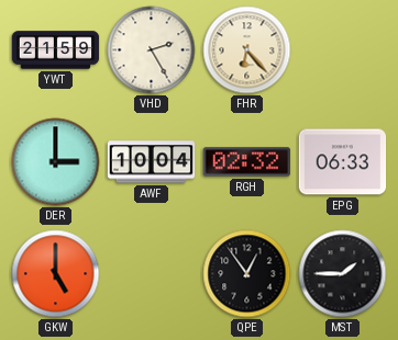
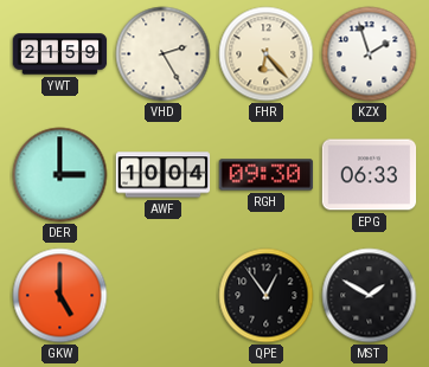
KZX: none -> 1:57 (370, 54)
RGH: 02:32 -> 09:30 (267, 175)
MST: 1:45 -> 1:50 (370, 296)
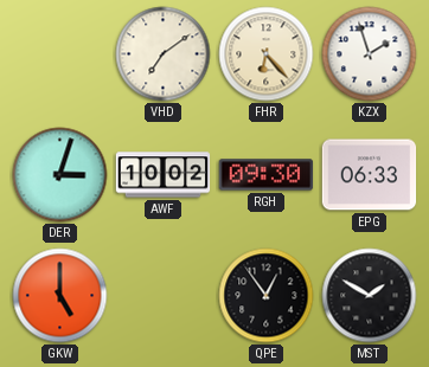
YWT: 21:59 -> none (60, 54)
VHD: 2:25 -> 7:09 (164, 54)
DER: 3:00 -> 3:03 (60, 175)
AWF: 10:04 -> 10:02 (164, 175)
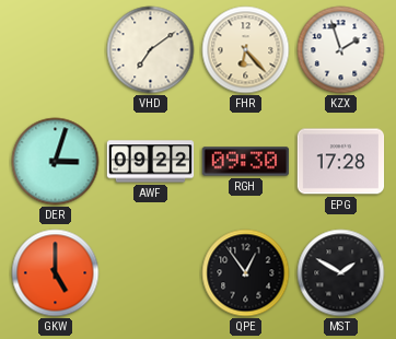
AWF: 10:02 -> 09:22 (151, 162)
EPG: 06:33 -> 17:28 (341, 162)
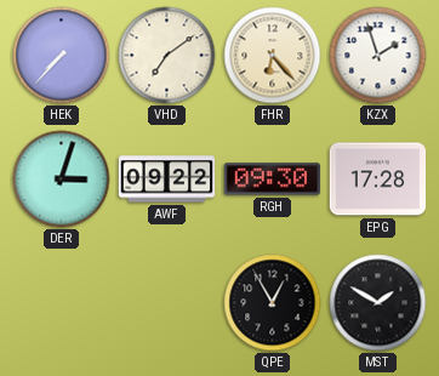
HEK: none -> 7:37 (62, 56)
GKW: 5:00 -> none (56, 273)
QPE: 12:54 -> 12:55 (273, 303)
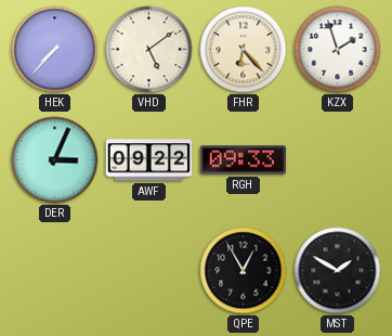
VHD: 7:09 -> 5:09 (149, 50)
DER: 3:03 -> 3:04 (55, 160)
RGH: 09:30 -> 09:33 (244, 160)
EPG: 17:28 -> none (378, 180)
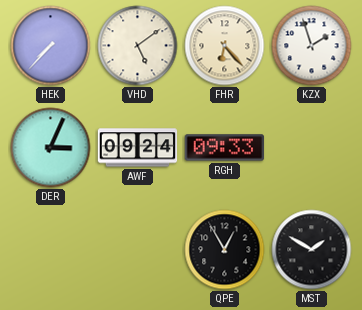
AWF: 09:22 -> 09:24 (138, 148)
